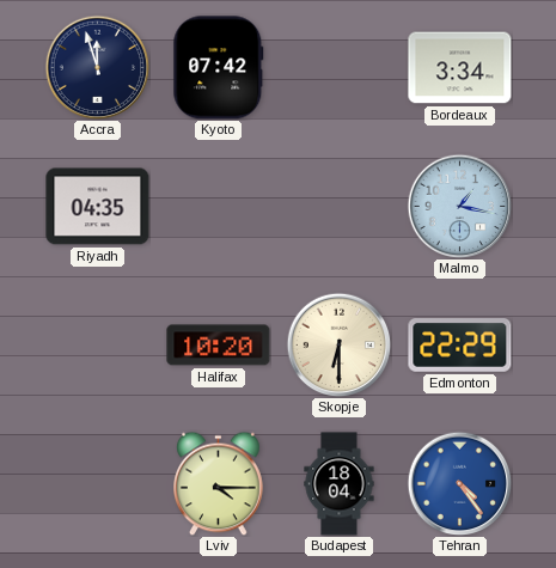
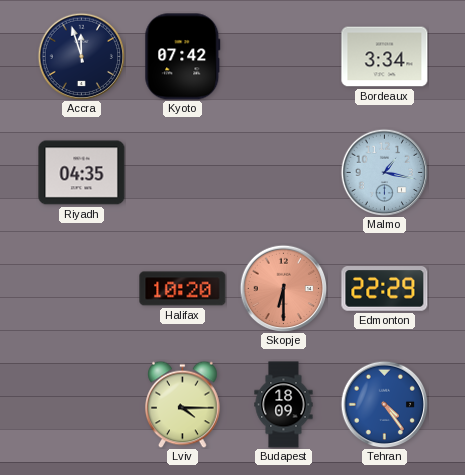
Skopje dial: cream -> salmon (283, 288)
Budapest: 18:04 -> 18:09 (284, 405)
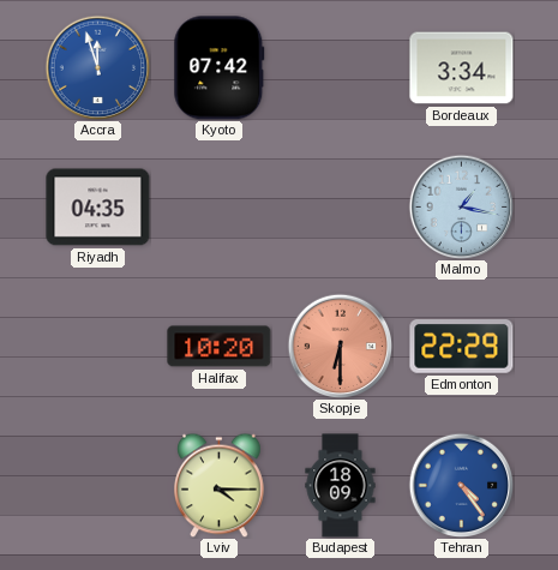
Accra dial: navy -> blue (97, 67)
